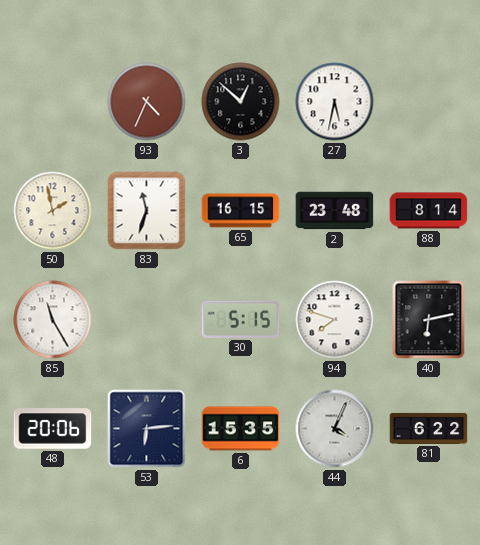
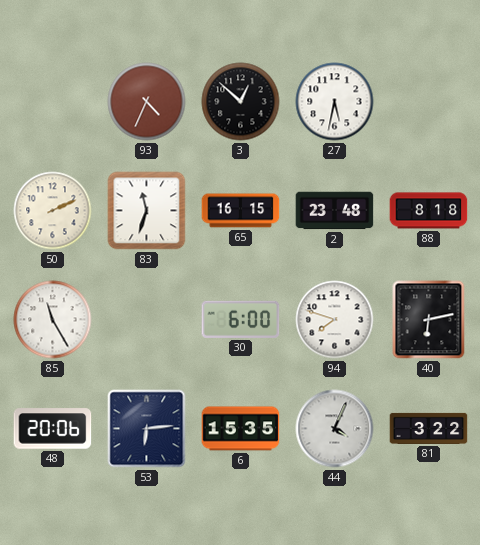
50: 1:58 -> 2:11 (53, 211)
88: 8:14 -> 8:18 (429, 211)
30: 5:15 -> 6:00 (241, 319)
81: 6:22 -> 3:22 (429, 428)
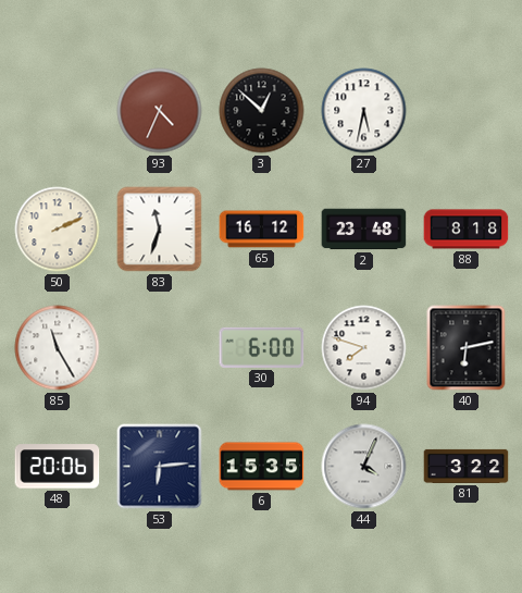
65: 16:15 -> 16:12 (262, 230)
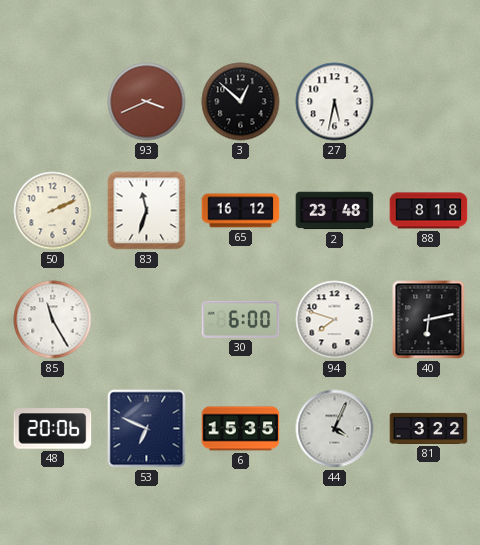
93: 4:34 -> 3:41 (147, 102)
53: 6:14 -> 6:49 (147, 429)
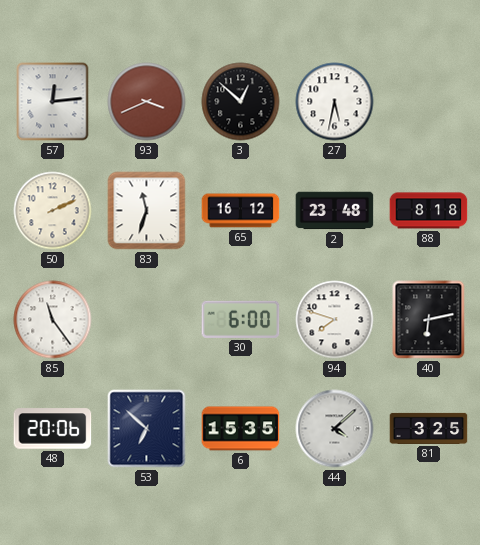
57: none -> 12:14 (53, 102)
85: 11:25 -> 11:24 (53, 320)
53: 6:49 -> 6:52 (147, 429)
44: 4:04 -> 4:08 (335, 429)
81: 3:22 -> 3:25 (429, 428)
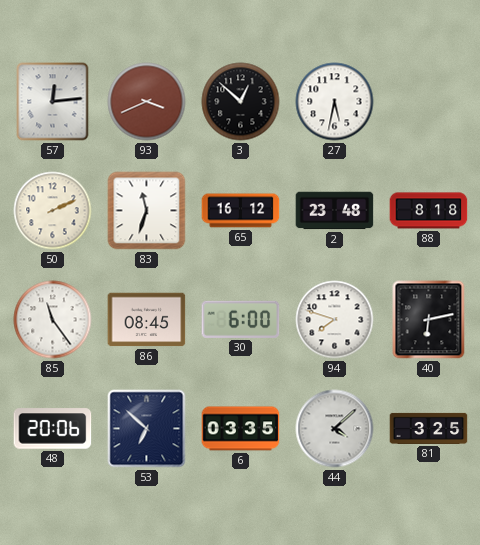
86: none -> 08:45 (147, 320)
6: 15:35 -> 03:35 (241, 429)
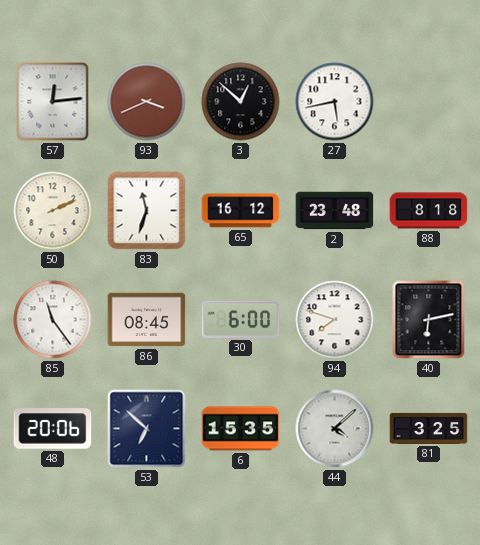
27: 5:32 -> 5:43 (335, 102)
6: 03:35 -> 15:35 (241, 429)
